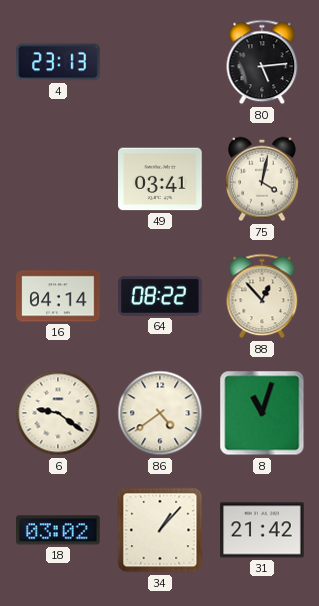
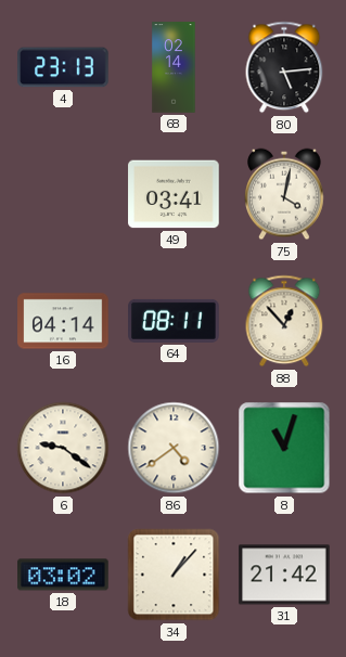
68: none -> 02:14 (174, 67)
64: 08:22 -> 08:11 (174, 321)
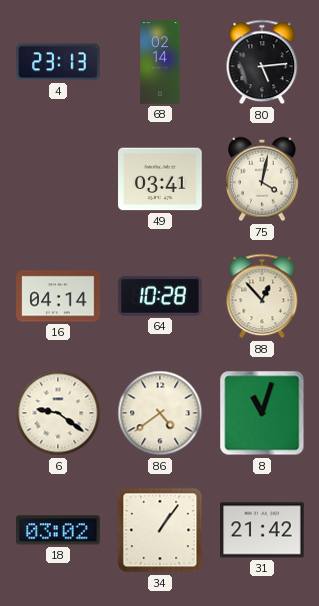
64: 08:11 -> 10:28 (160, 296)
34: 1:07 -> 1:06 (160, 530)
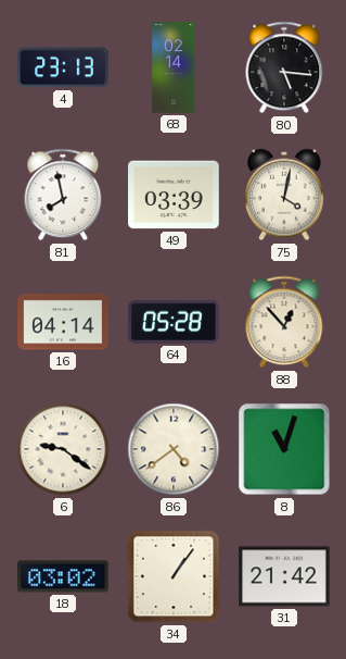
80: 5:14 -> 5:16 (284, 67)
81: none -> 7:58 (63, 195)
49: 03:41 -> 03:39 (174, 195)
64: 10:28 -> 05:28 (174, 322)
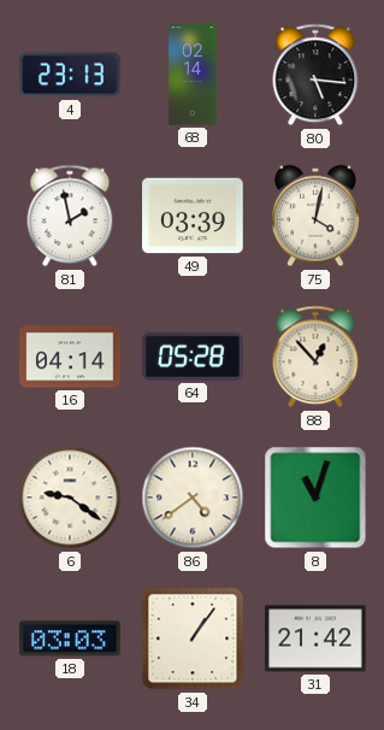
81: 7:58 -> 1:58 (70, 216)
18: 03:02 -> 03:03 (70, 638)
